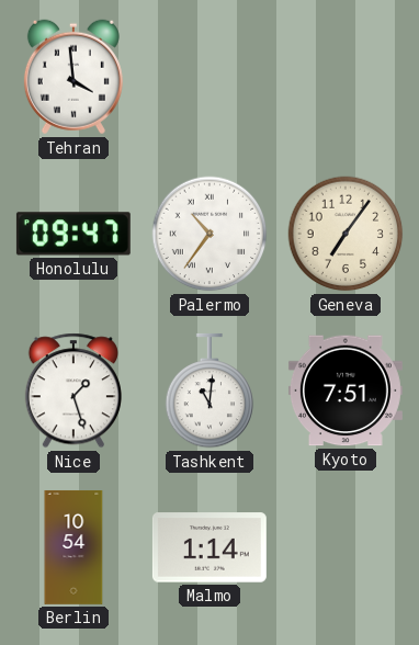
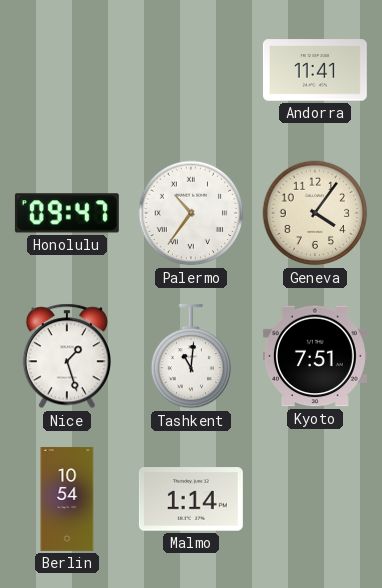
Tehran: 3:59 -> none (73, 77)
Andorra: none -> 11:41 (315, 70)
Geneva: 7:06 -> 4:06 (315, 213)
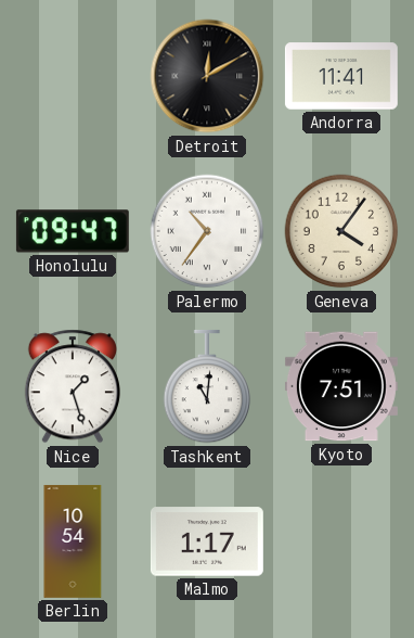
Detroit: none -> 12:10 (207, 76)
Malmo: 1:14 -> 1:17 (207, 541)
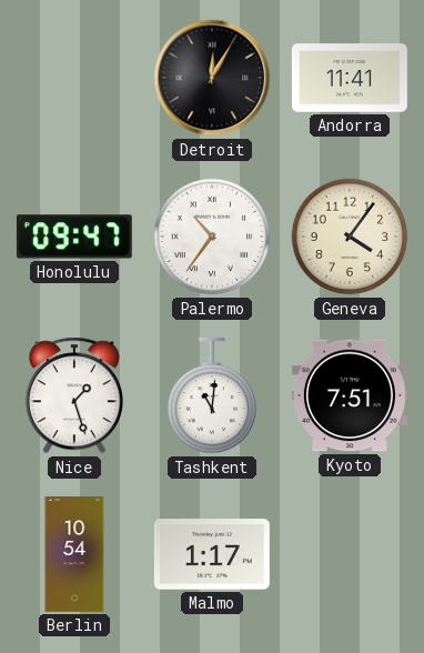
Detroit: 12:10 -> 12:05 (212, 78)
